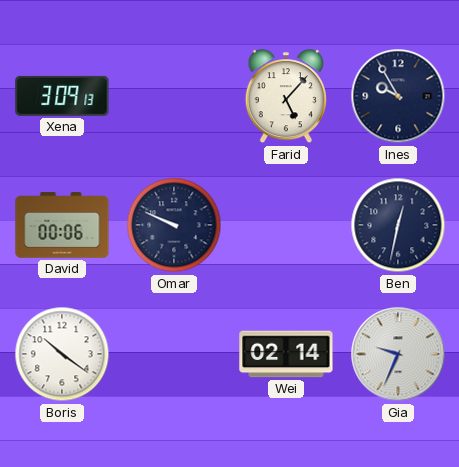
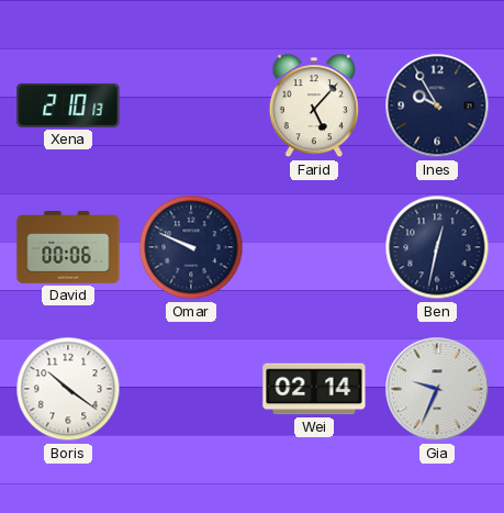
Xena: 3:09 -> 2:10 (68, 105)
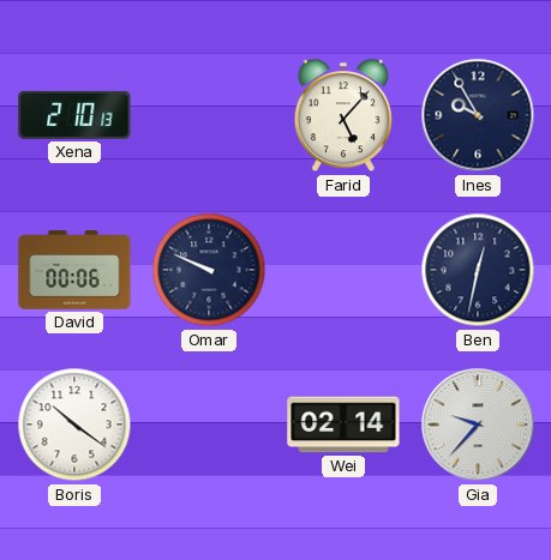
Gia: 9:34 -> 9:37 (478, 424)
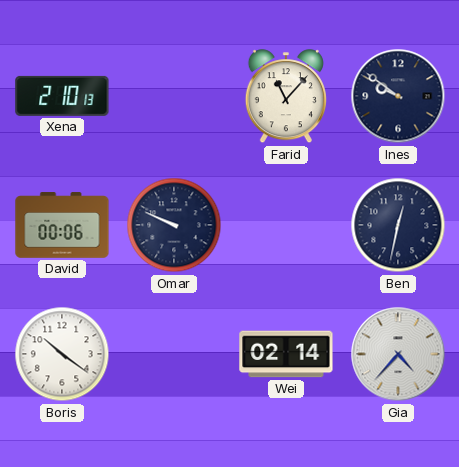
Farid: 5:07 -> 11:07 (286, 97)
Ines: 9:55 -> 9:51 (398, 96)
Gia: 9:37 -> 4:37 (398, 354)
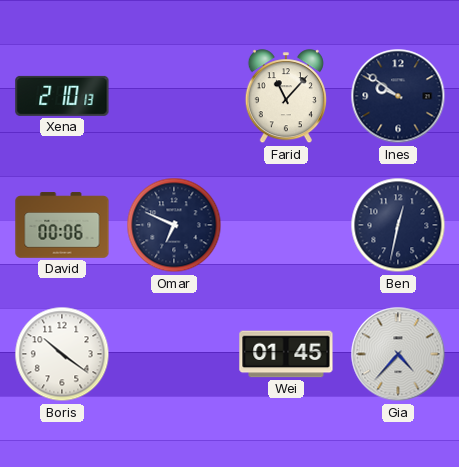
Omar: 9:49 -> 6:49 (174, 225)
Wei: 02:14 -> 01:45 (286, 354)
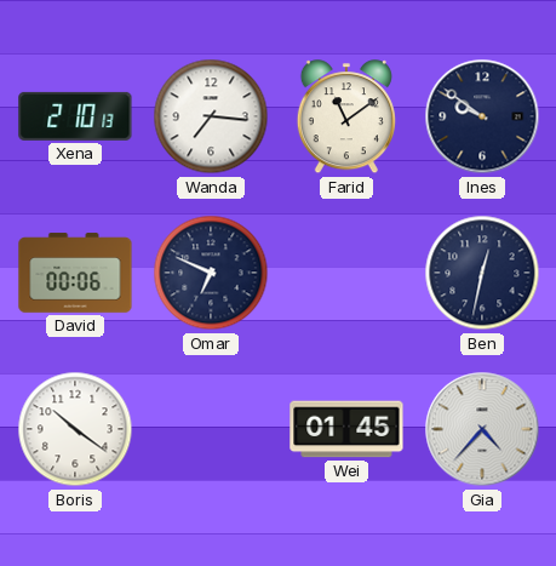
Wanda: none -> 7:16 (211, 116)
Farid: 11:07 -> 11:09 (346, 118)
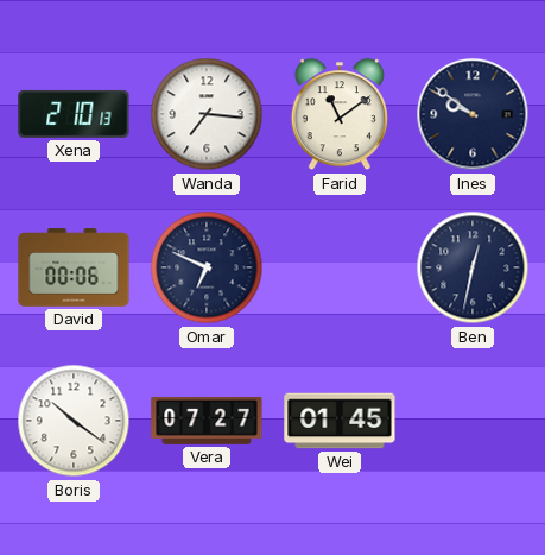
Vera: none -> 07:27 (207, 421)
Gia: 4:37 -> none (482, 429)
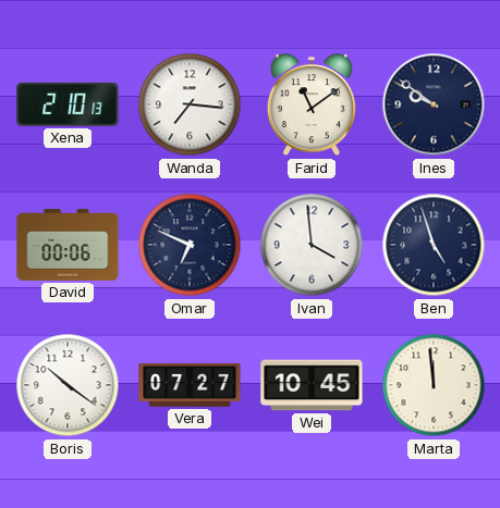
Ivan: none -> 3:59 (312, 245)
Ben: 12:32 -> 4:57 (434, 245)
Wei: 01:45 -> 10:45 (312, 385)
Marta: none -> 11:59 (434, 385)
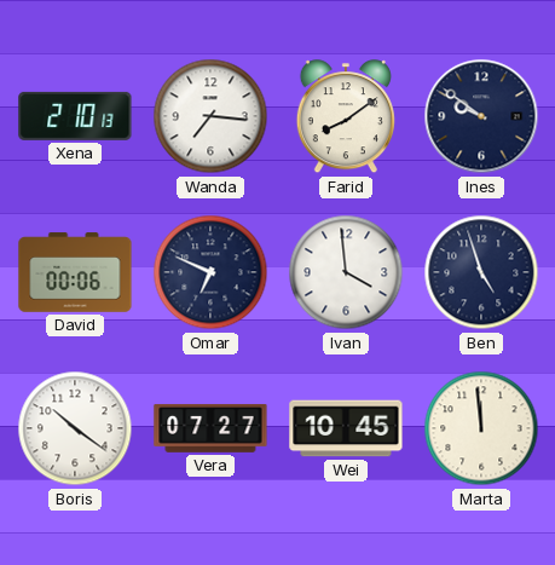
Farid: 11:09 -> 8:09 (346, 117)
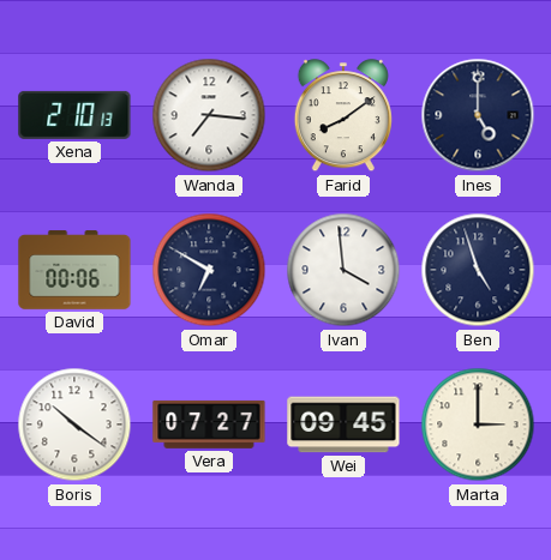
Ines: 9:51 -> 5:00 (478, 115)
Omar: 6:49 -> 6:50 (209, 270)
Wei: 10:45 -> 09:45 (343, 424)
Marta: 11:59 -> 3:00 (478, 424)
